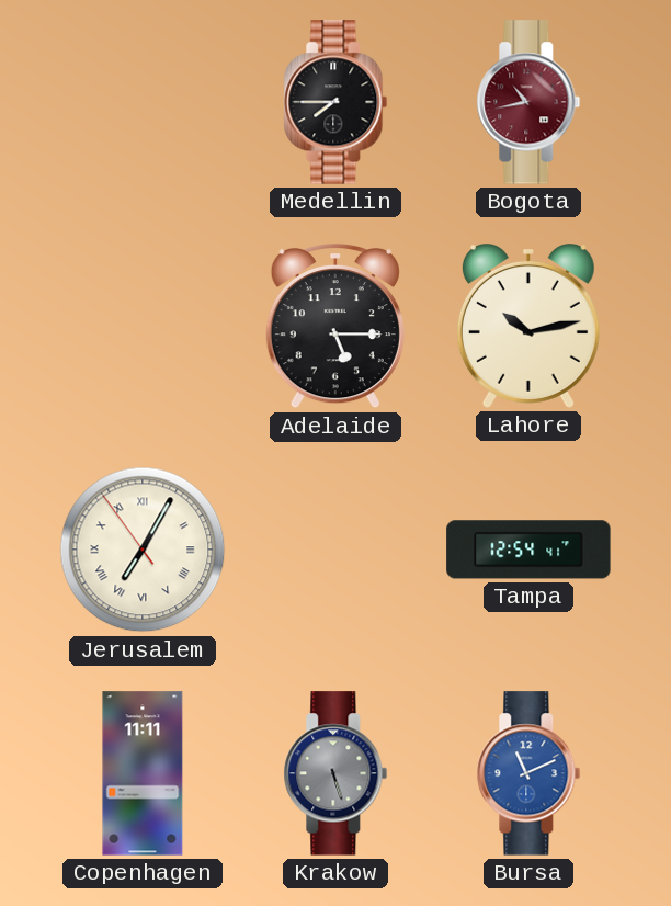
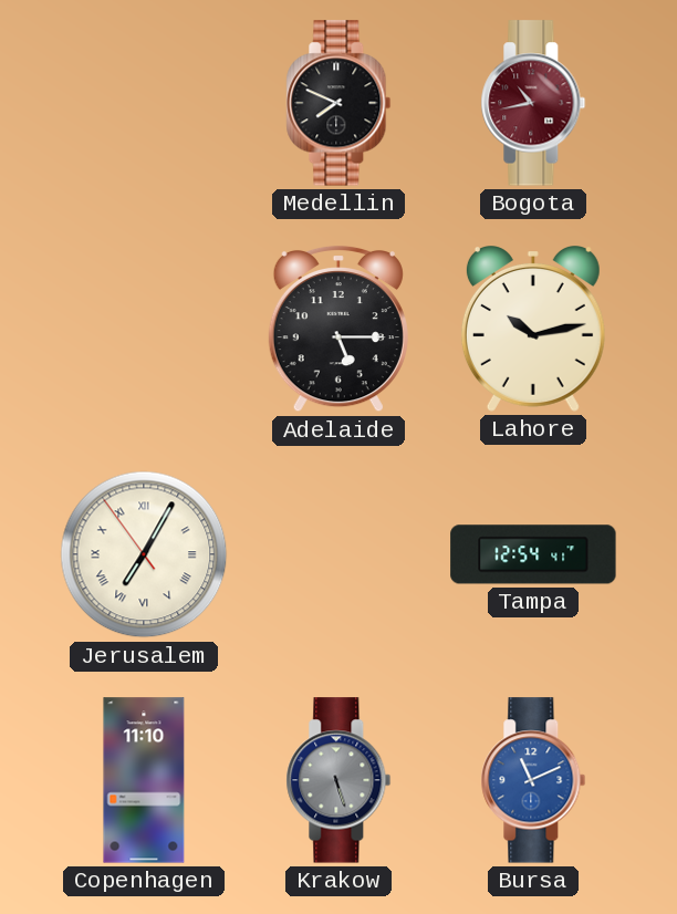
Medellin: 7:45 -> 7:49 (338, 103)
Copenhagen: 11:11 -> 11:10 (144, 780)
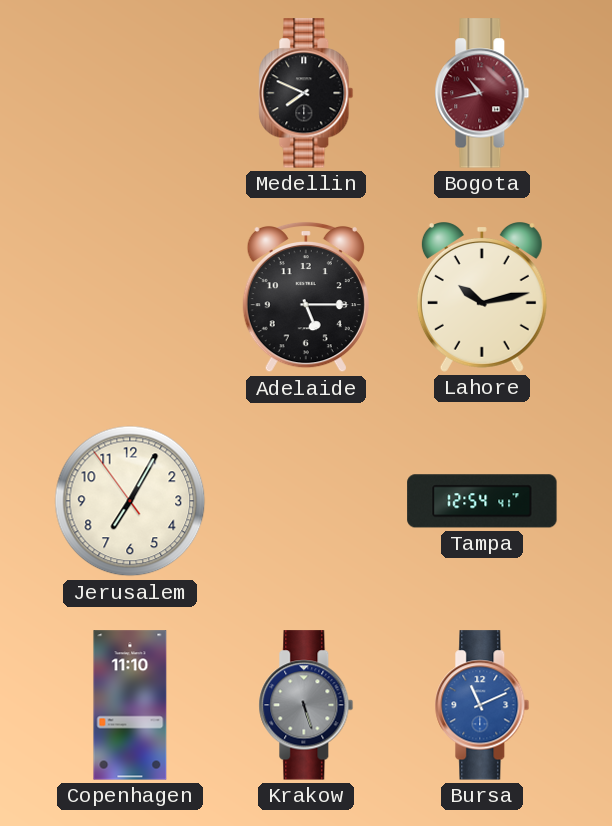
Jerusalem numerals: Roman -> Arabic (130, 501)
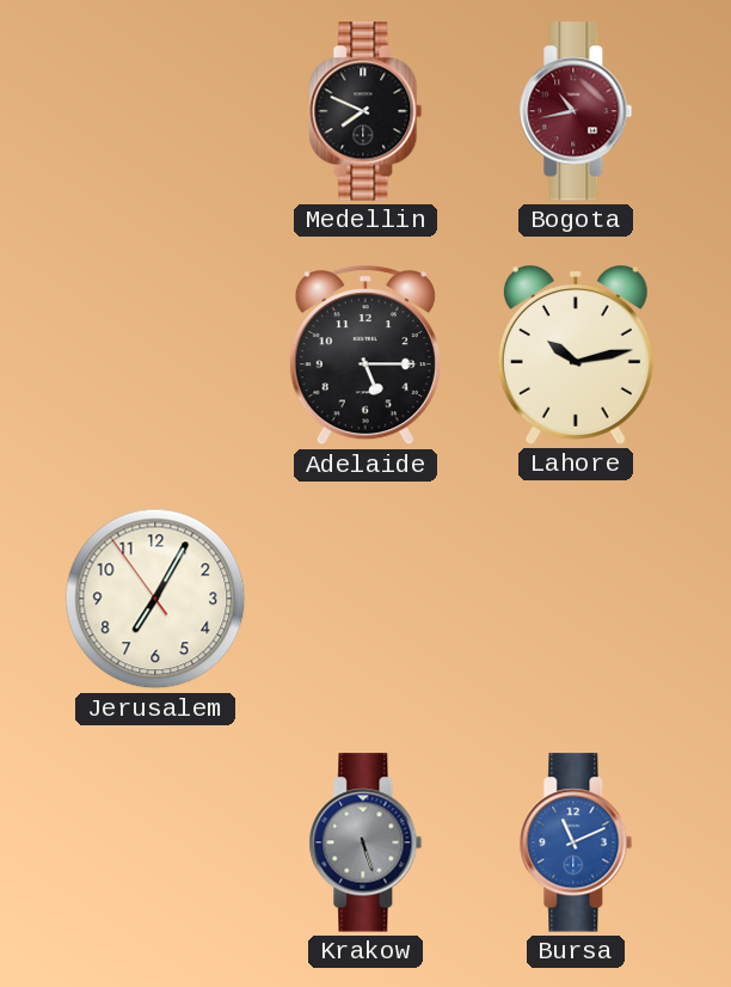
Tampa: 12:54 -> none (482, 501)
Copenhagen: 11:10 -> none (130, 705)
